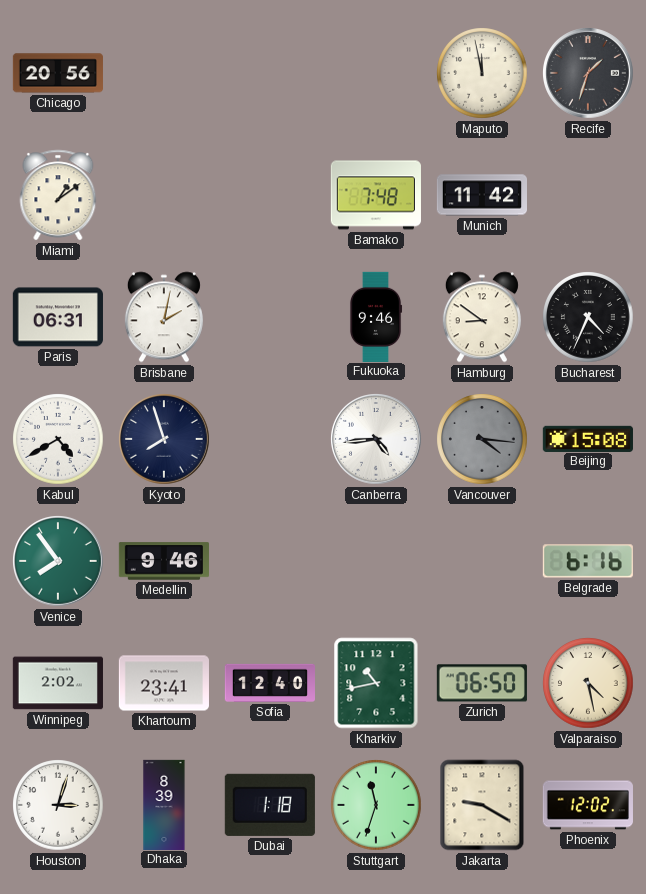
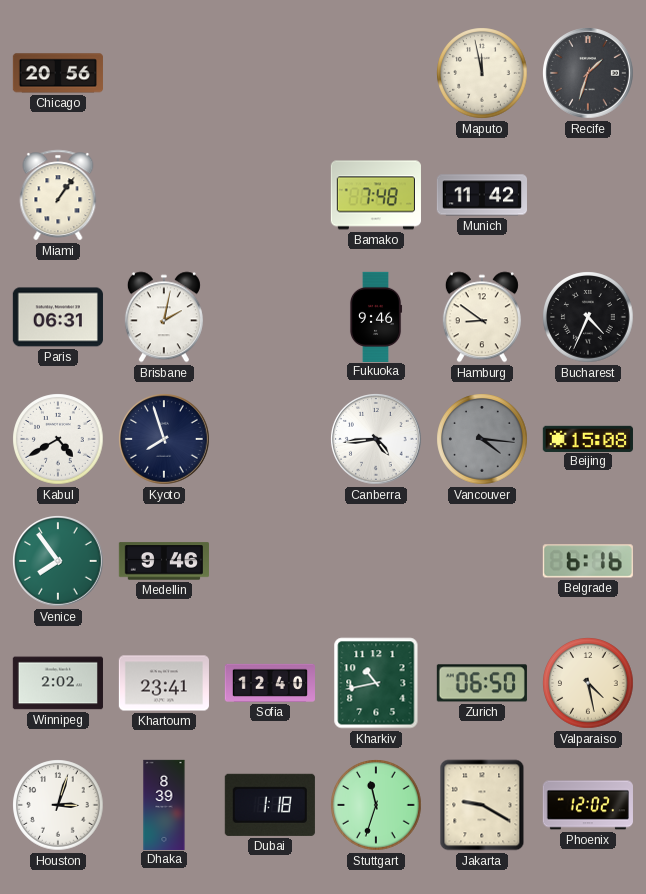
Miami: 1:09 -> 1:06 (58, 195)
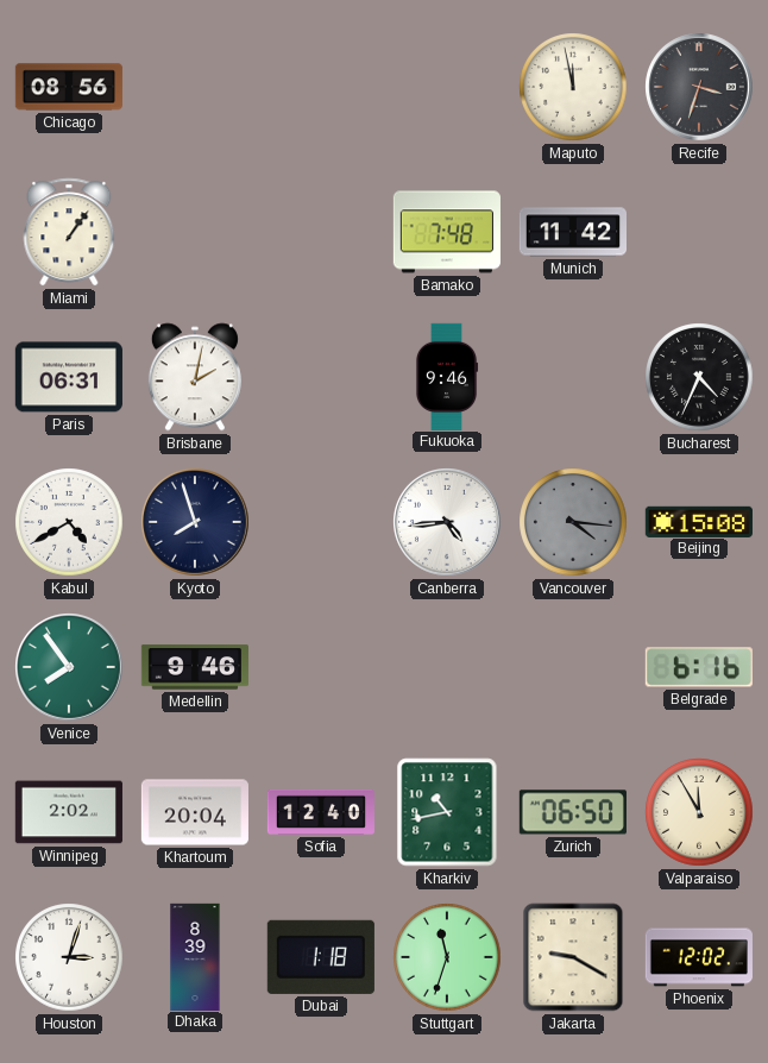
Chicago: 20:56 -> 08:56 (69, 87)
Recife: 1:33 -> 3:33 (700, 88)
Hamburg: 8:51 -> none (482, 317)
Khartoum: 23:41 -> 20:04 (195, 812)
Valparaiso: 4:28 -> 11:55 (699, 812)
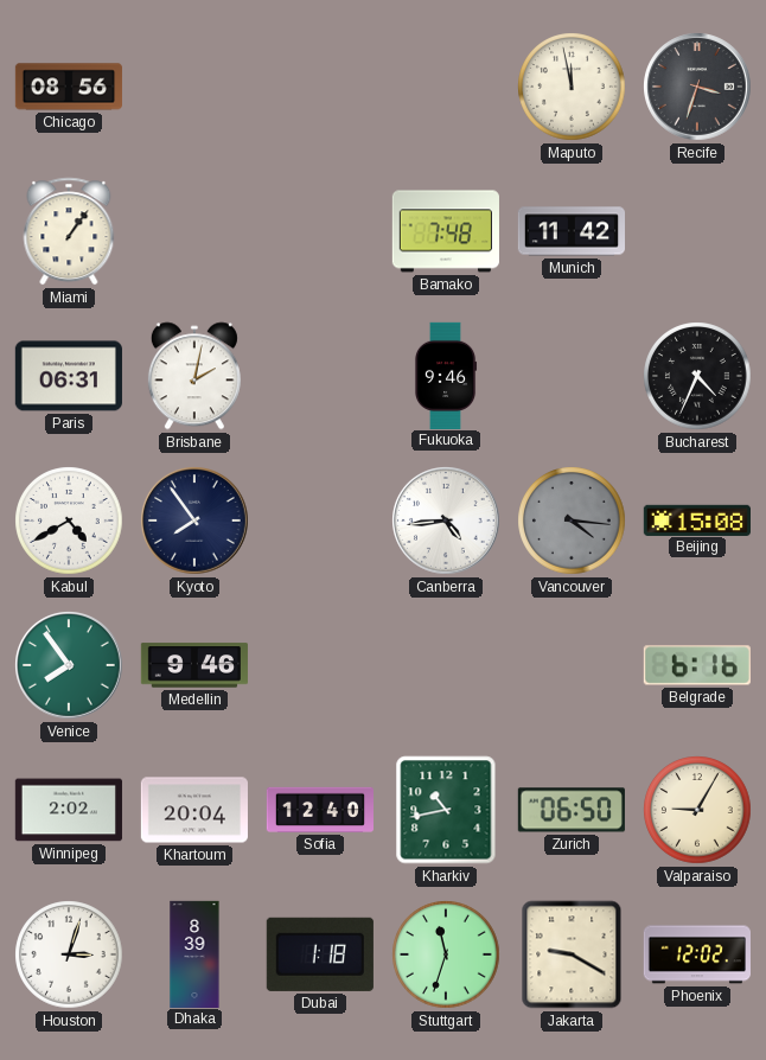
Kyoto: 7:57 -> 7:54 (196, 522)
Valparaiso: 11:55 -> 9:05 (697, 810)
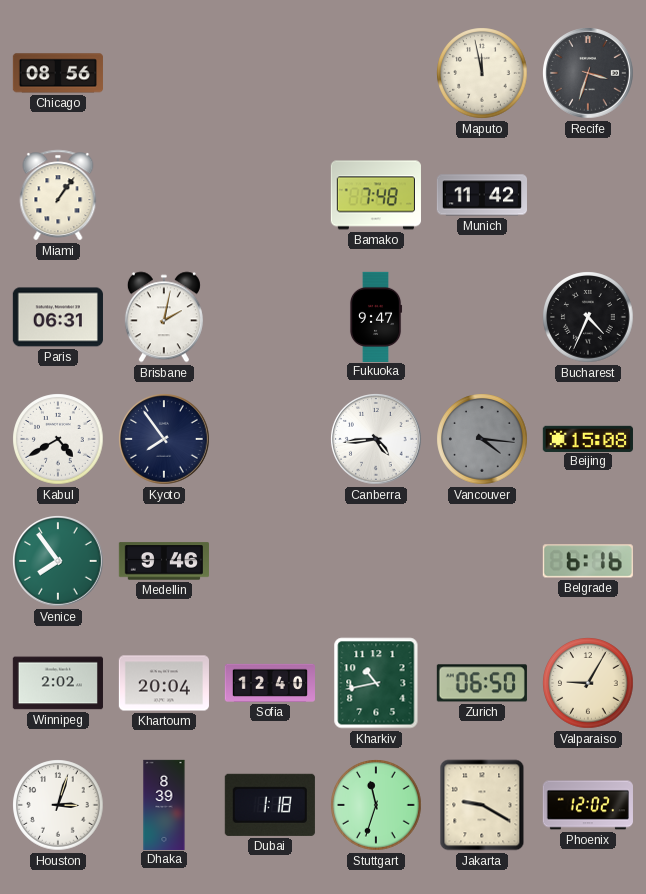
Fukuoka: 9:46 -> 9:47 (376, 316)
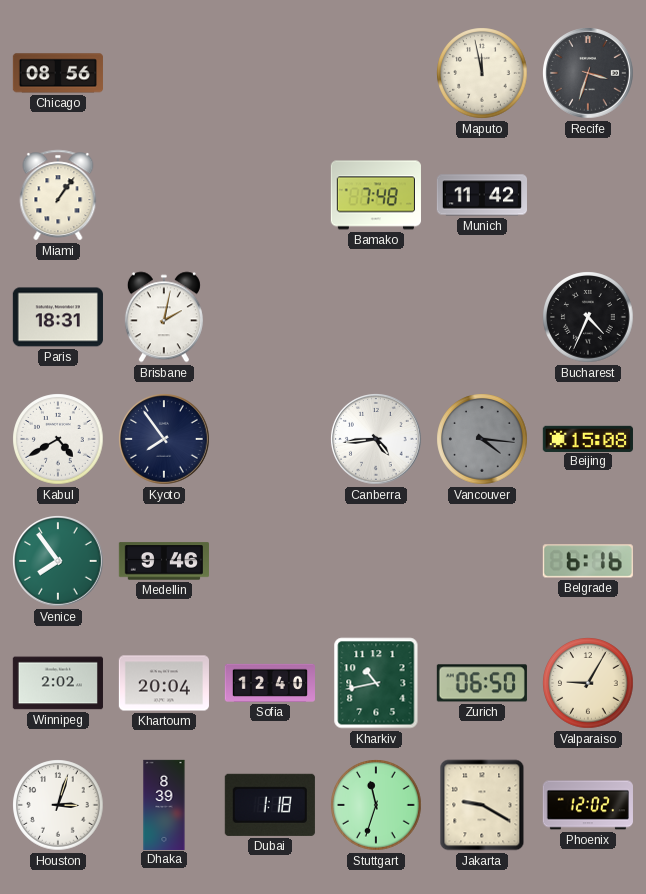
Paris: 06:31 -> 18:31 (58, 317)
Fukuoka: 9:47 -> none (376, 316)
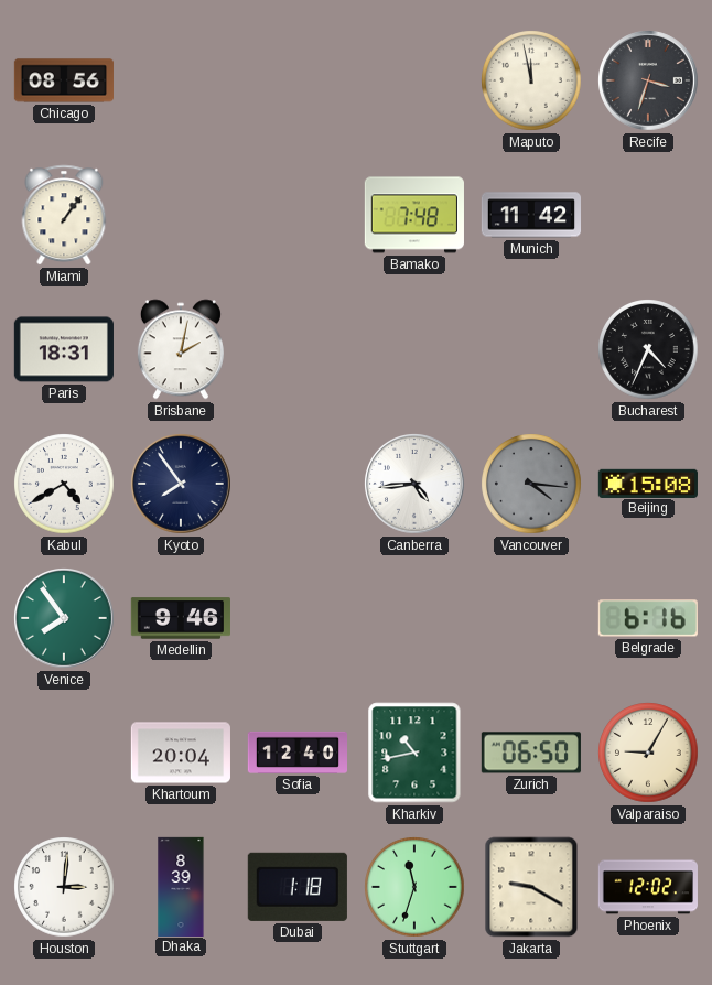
Winnipeg: 2:02 -> none (58, 683)
Houston: 3:03 -> 3:01 (64, 887)
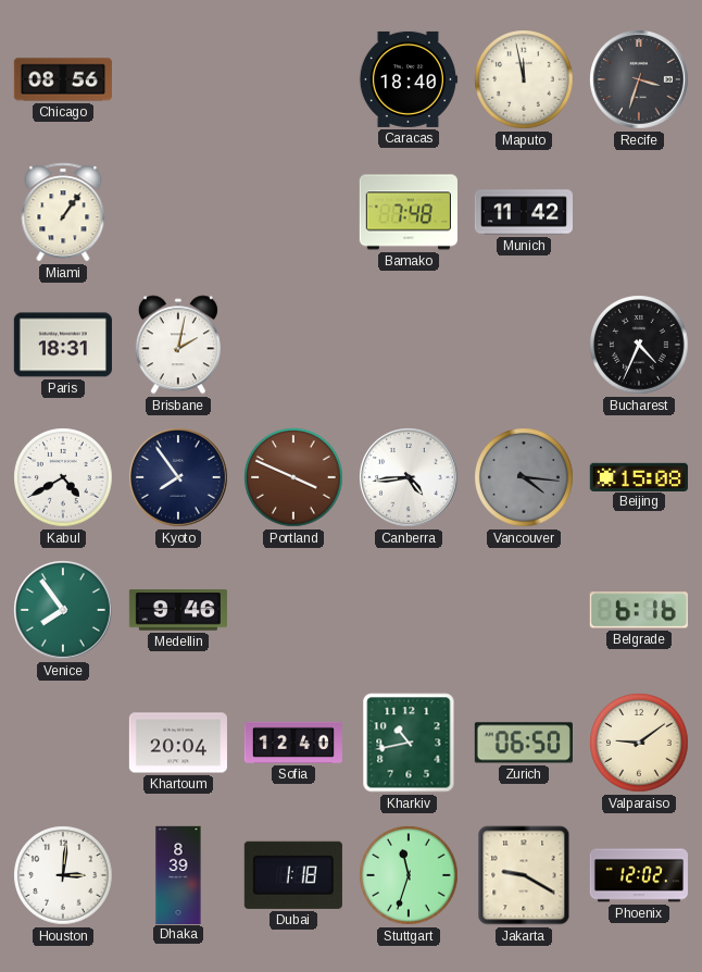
Caracas: none -> 18:40 (408, 79)
Portland: none -> 3:49 (293, 477)
Valparaiso: 9:05 -> 9:09 (639, 743)
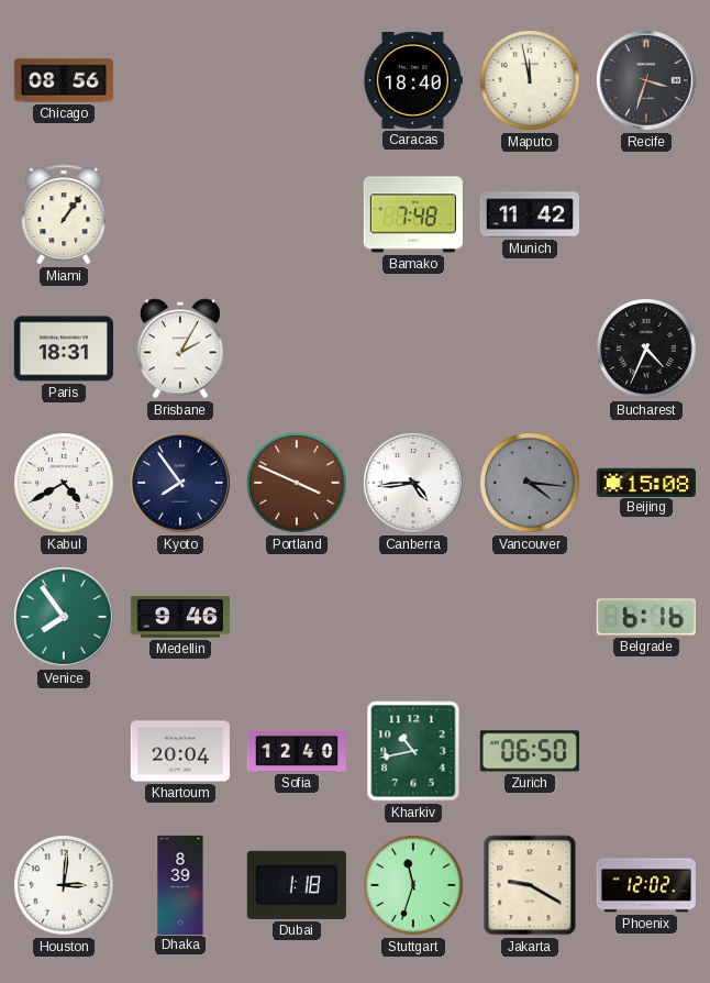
Brisbane: 2:02 -> 2:05 (180, 349)
Valparaiso: 9:09 -> none (639, 743)
